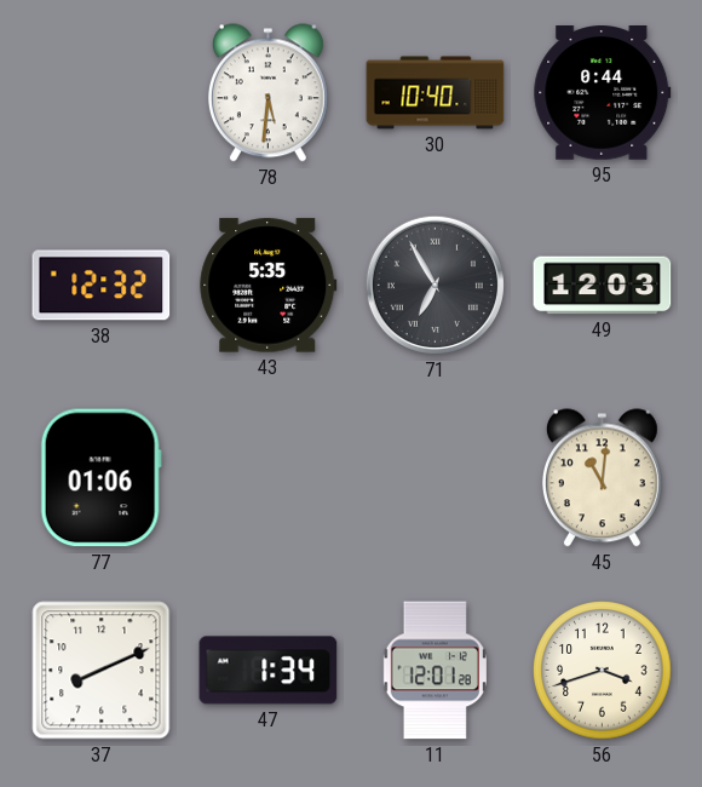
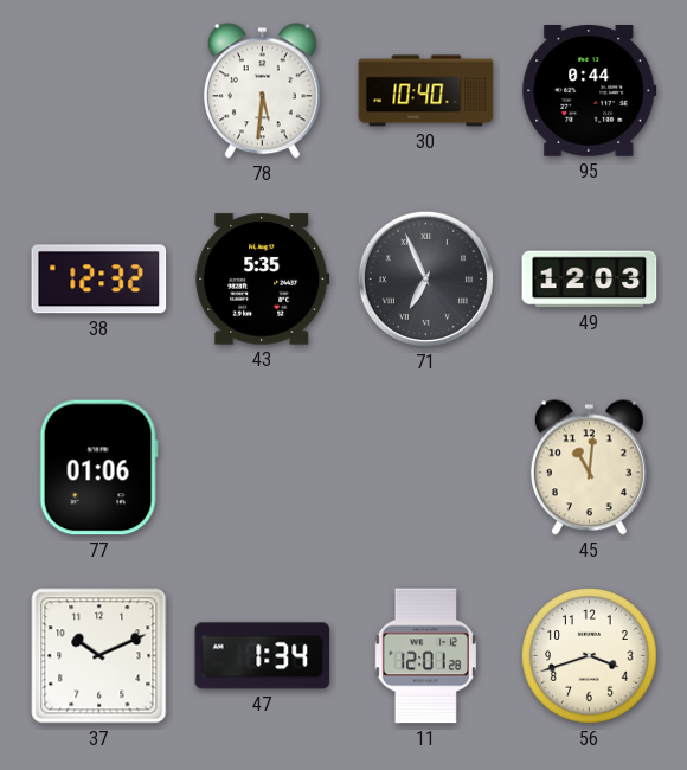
71: 6:55 -> 6:56 (425, 278)
37: 8:11 -> 10:11 (99, 656)
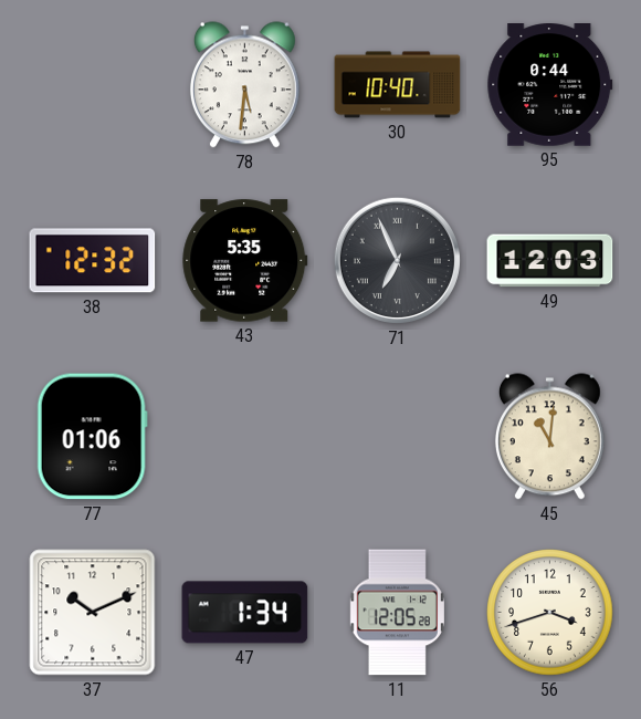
11: 12:01 -> 12:05 (397, 613)
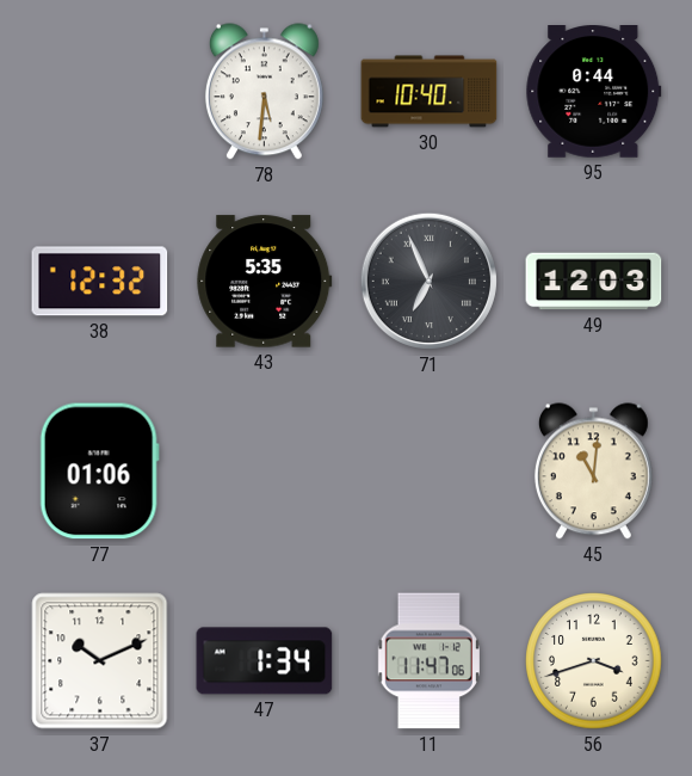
11: 12:05 -> 11:47 (428, 661)
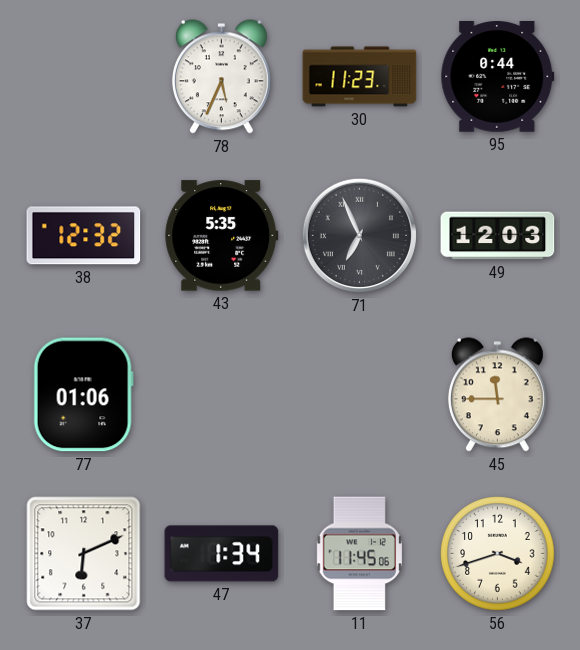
78: 5:31 -> 5:34 (221, 77)
30: 10:40 -> 11:23 (360, 77)
45: 11:01 -> 11:45 (497, 395)
37: 10:11 -> 6:11 (84, 554)
11: 11:47 -> 11:45 (359, 554)
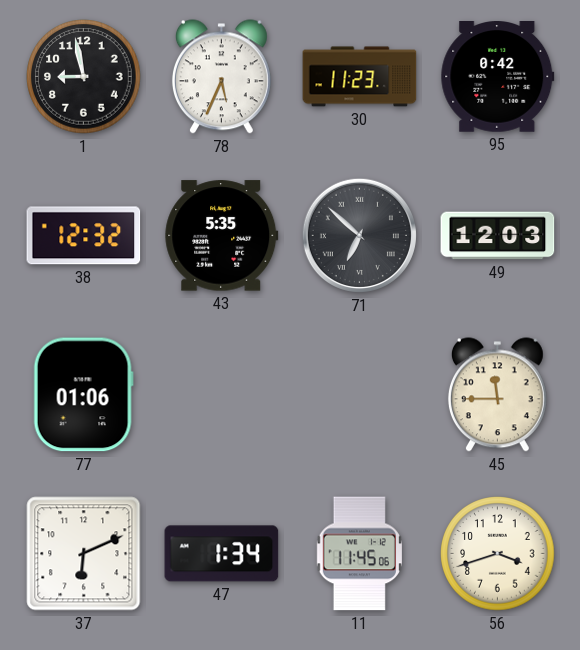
1: none -> 8:58 (84, 77)
95: 0:44 -> 0:42 (498, 77)
71: 6:56 -> 6:52 (359, 235)
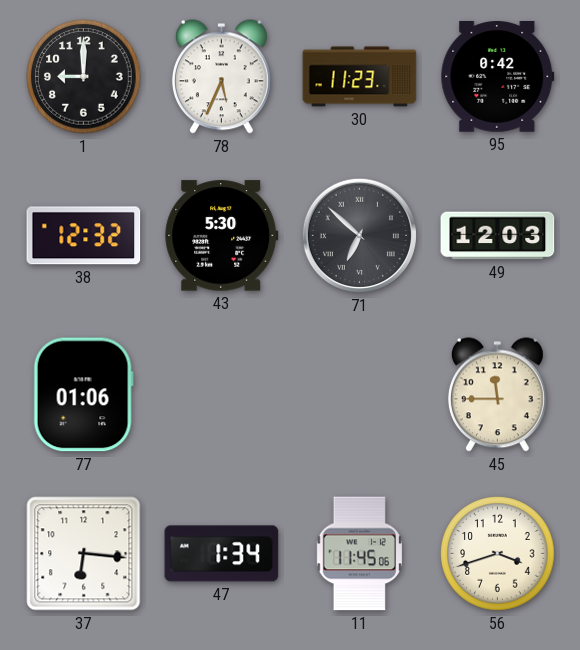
1: 8:58 -> 9:00 (84, 77)
43: 5:35 -> 5:30 (222, 236)
37: 6:11 -> 6:16 (84, 554)
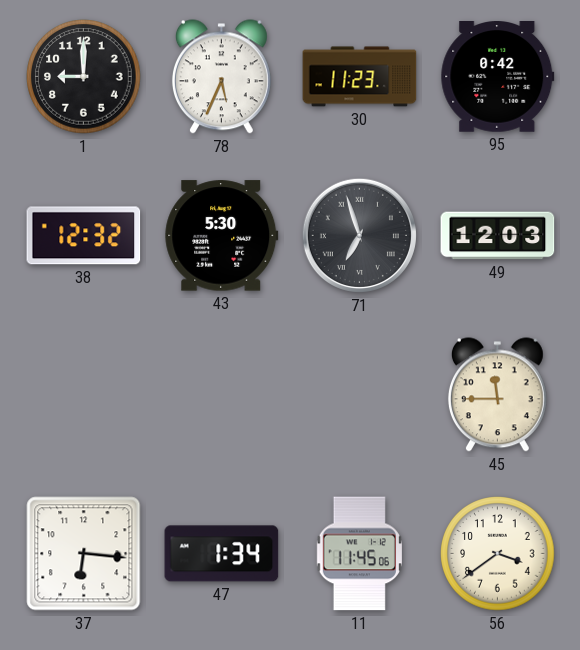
71: 6:52 -> 6:57 (359, 235)
77: 01:06 -> none (83, 395)
56: 3:42 -> 3:39 (498, 554)
